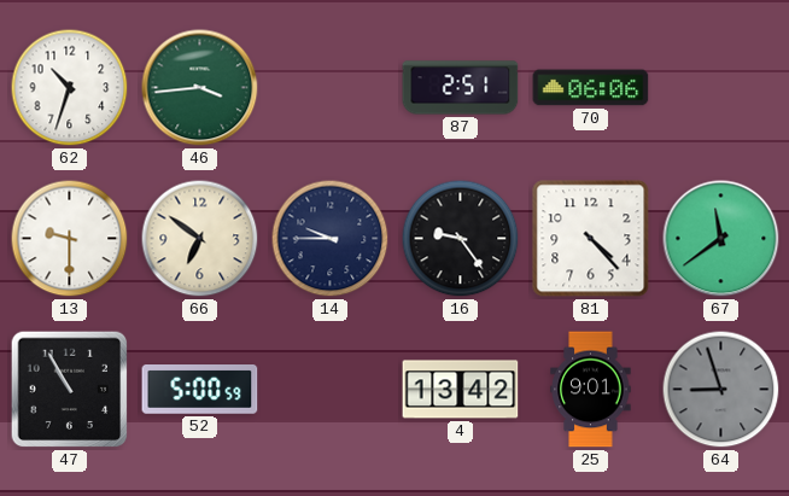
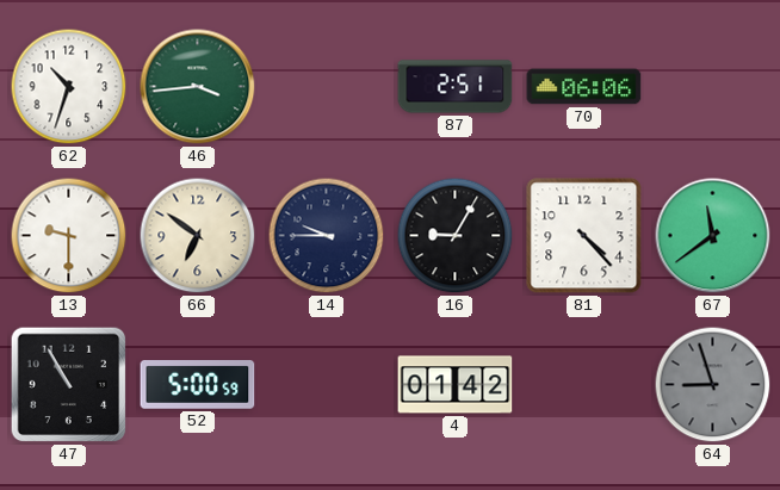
16: 9:24 -> 9:05 (456, 236)
4: 13:42 -> 01:42 (456, 385)
25: 9:01 -> none (591, 390)
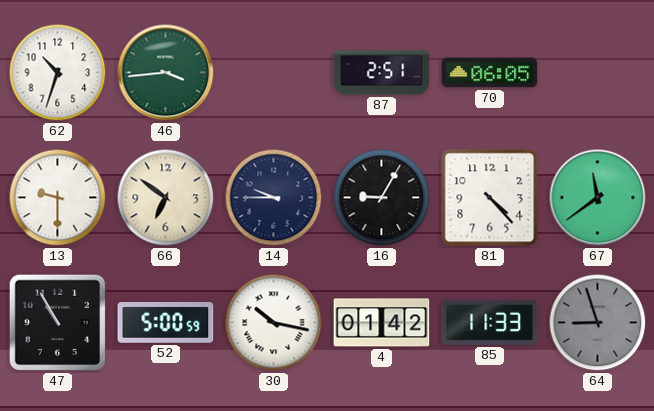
70: 06:06 -> 06:05 (490, 73)
30: none -> 10:17 (274, 323)
85: none -> 11:33 (490, 322)
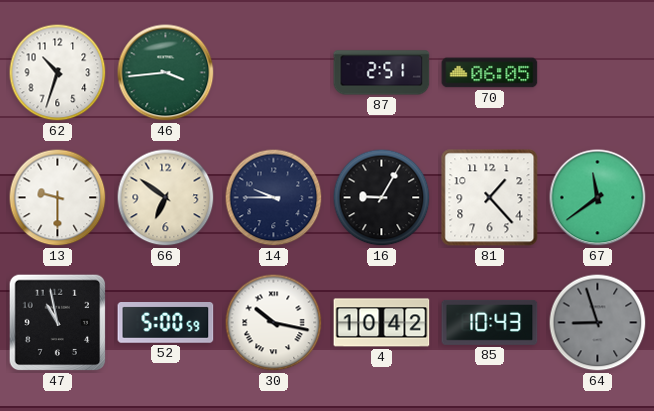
81: 4:23 -> 1:23 (490, 198)
47: 10:55 -> 10:58 (58, 323)
4: 01:42 -> 10:42 (382, 323)
85: 11:33 -> 10:43 (490, 322)
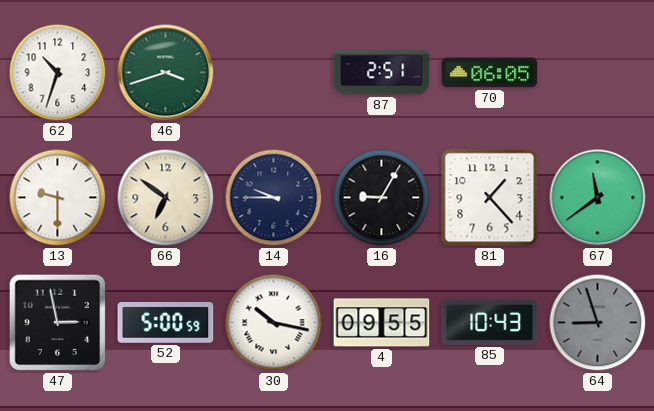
46: 3:44 -> 3:42 (166, 73)
47: 10:58 -> 2:58 (58, 323)
4: 10:42 -> 09:55 (382, 323)
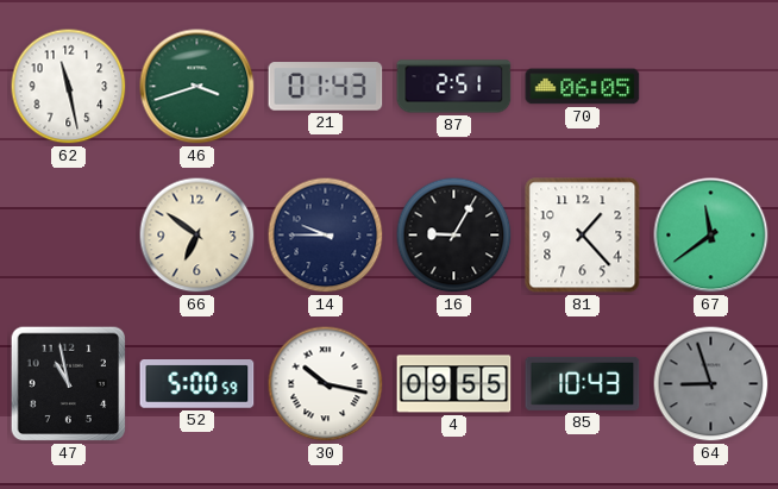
62: 10:33 -> 11:28 (69, 87)
21: none -> 01:43 (326, 87)
13: 9:30 -> none (58, 198)
47: 2:58 -> 10:58 (69, 384)
